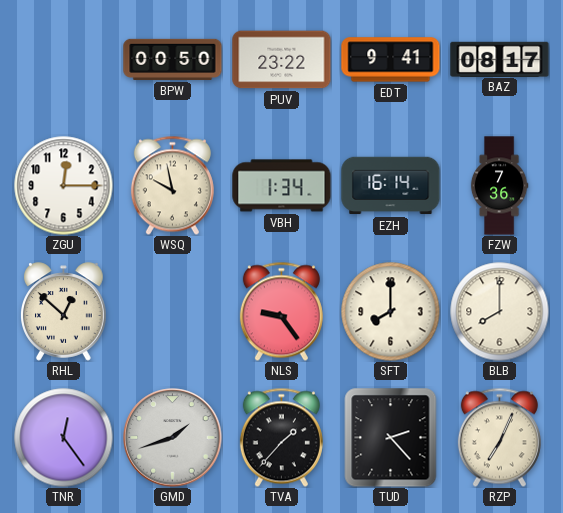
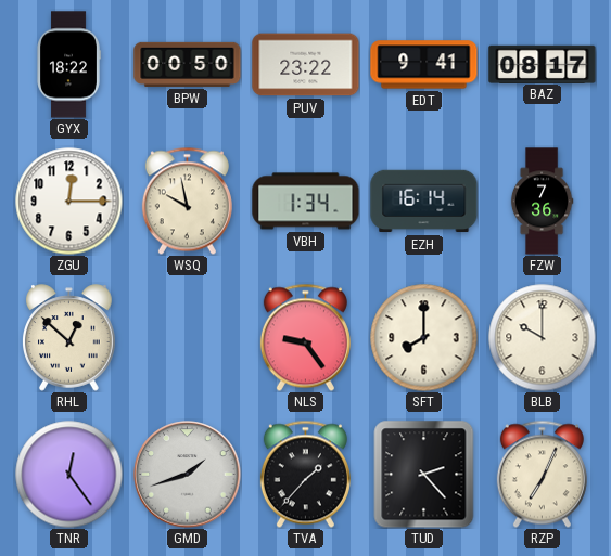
GYX: none -> 18:22 (68, 65)
BLB: 8:00 -> 10:00 (543, 338)
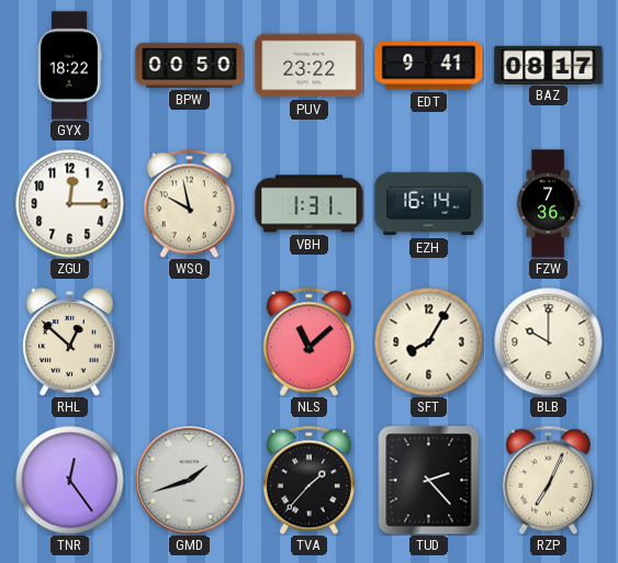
VBH: 1:34 -> 1:31 (310, 204)
NLS: 9:24 -> 11:08 (308, 341)
SFT: 8:00 -> 8:05 (429, 342)
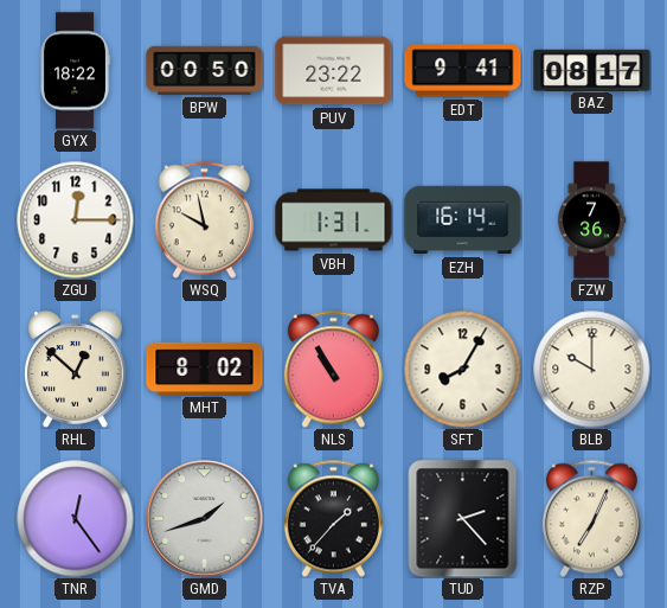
MHT: none -> 8:02 (205, 369)
NLS: 11:08 -> 10:55 (333, 369)
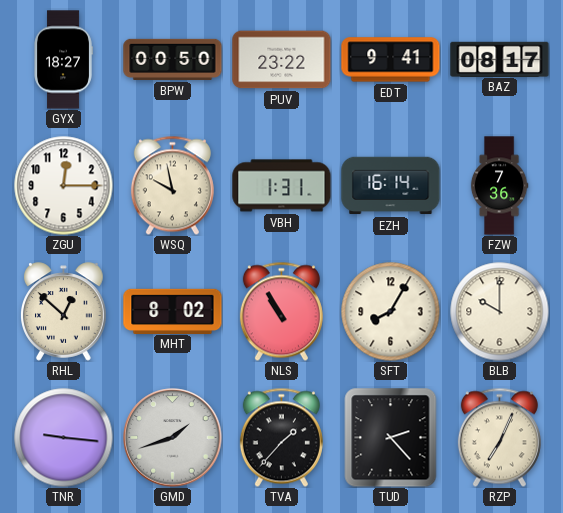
GYX: 18:22 -> 18:27 (63, 60)
TNR: 12:24 -> 9:16 (64, 438)
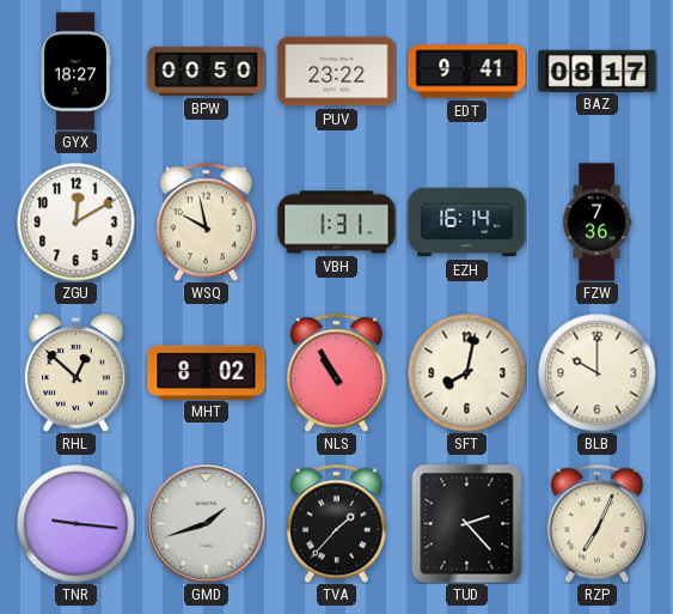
ZGU: 12:15 -> 12:10 (77, 223)
SFT: 8:05 -> 8:02 (467, 373)
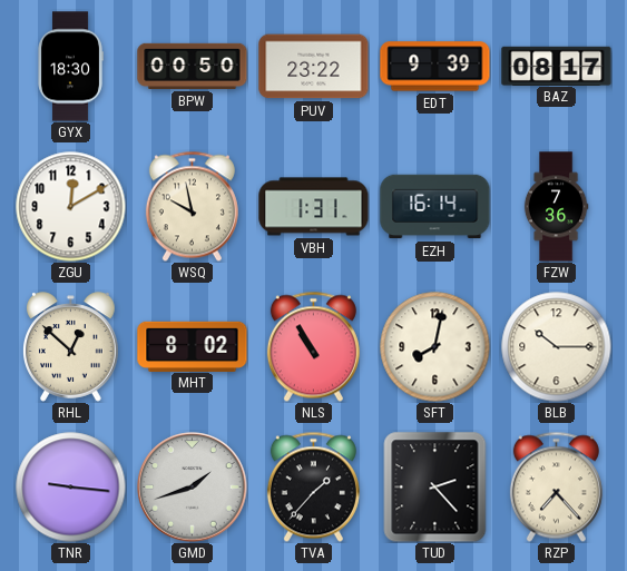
GYX: 18:27 -> 18:30 (70, 67)
EDT: 9:41 -> 9:39 (435, 67)
BLB: 10:00 -> 10:15 (557, 347)
RZP: 7:04 -> 7:23 (556, 486)
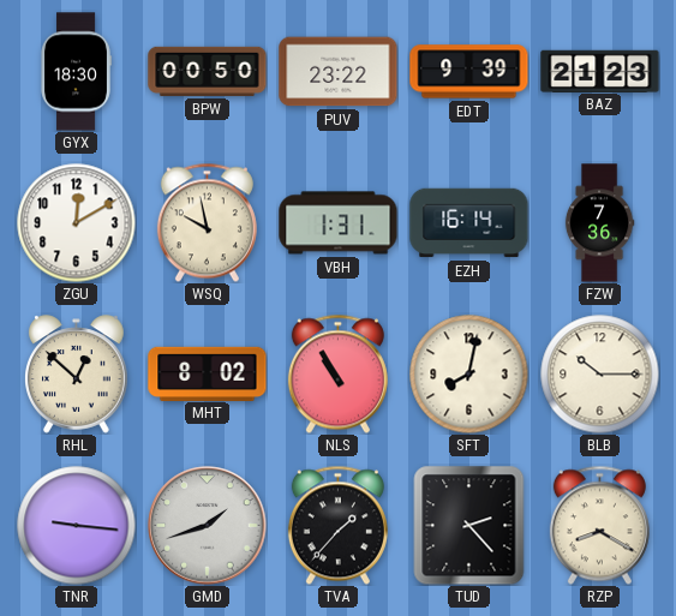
BAZ: 08:17 -> 21:23 (600, 71)
RZP: 7:23 -> 8:20 (599, 525)
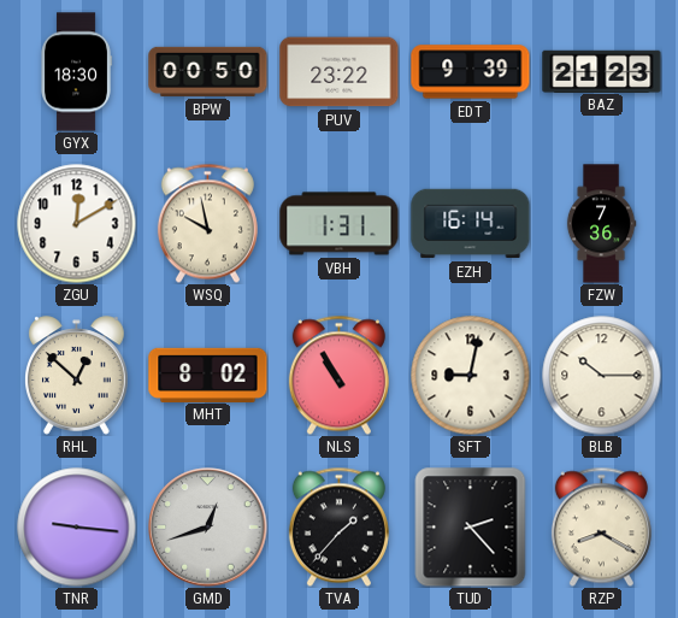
SFT: 8:02 -> 9:02 (471, 376)
GMD: 1:42 -> 12:42 (208, 528)
